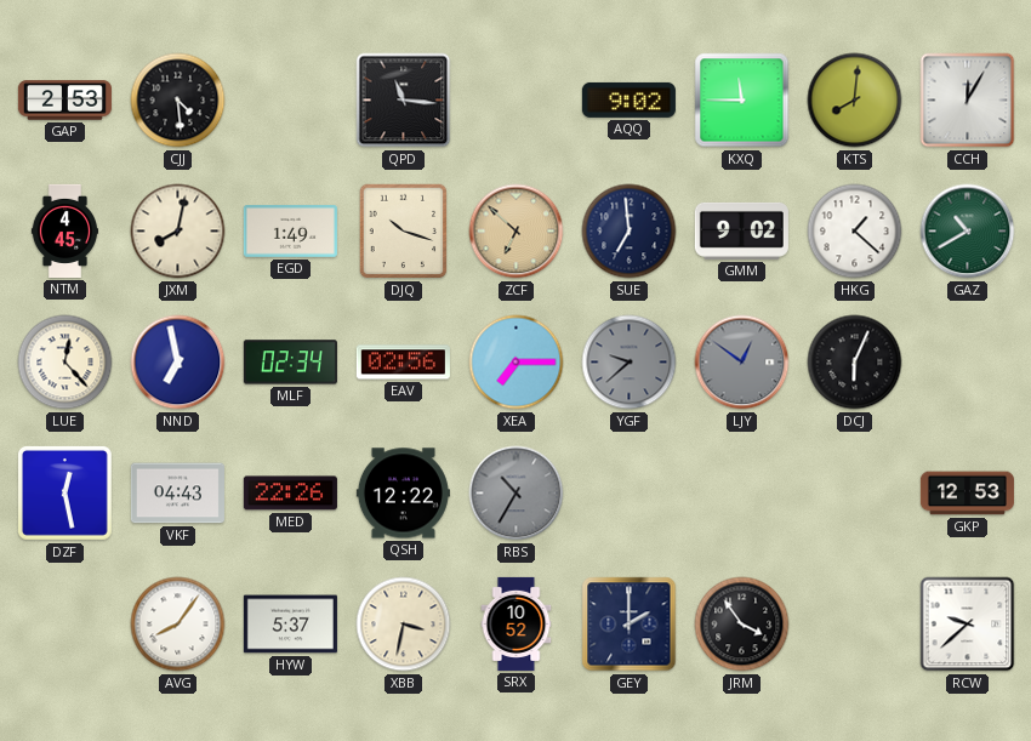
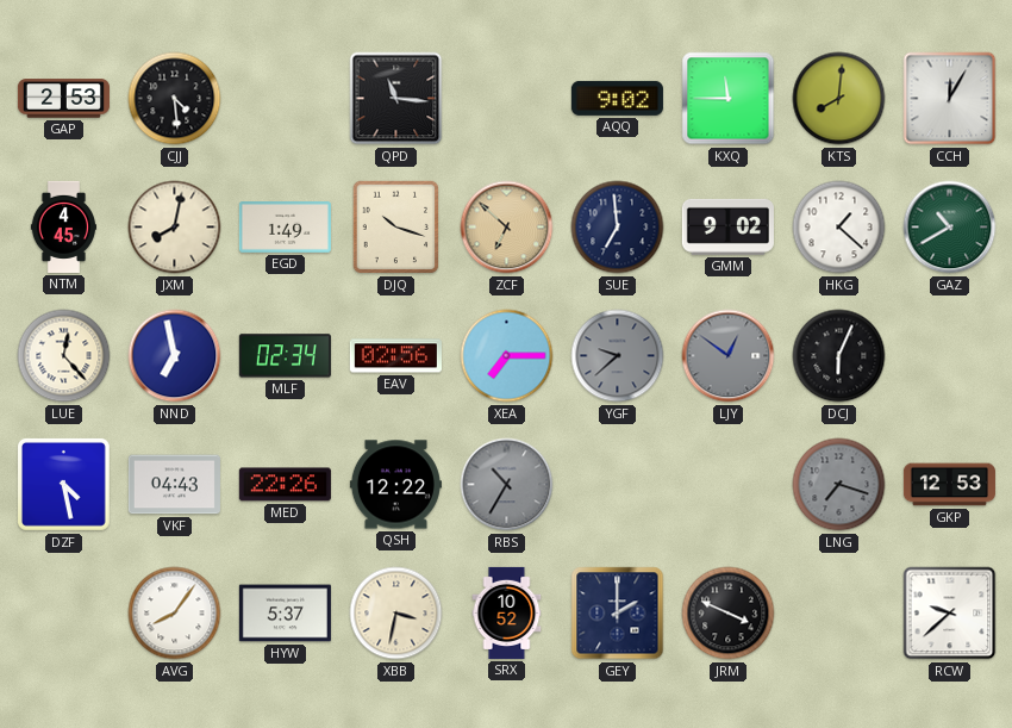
DZF: 12:28 -> 4:28 (64, 485)
LNG: none -> 7:18 (839, 485)
JRM: 3:54 -> 3:49 (729, 614)
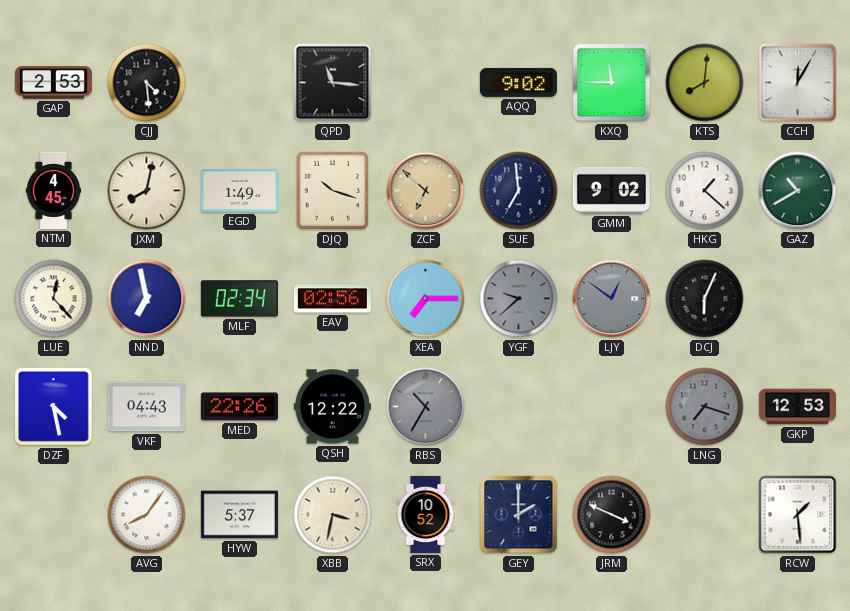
RCW: 9:38 -> 1:29 (798, 515)
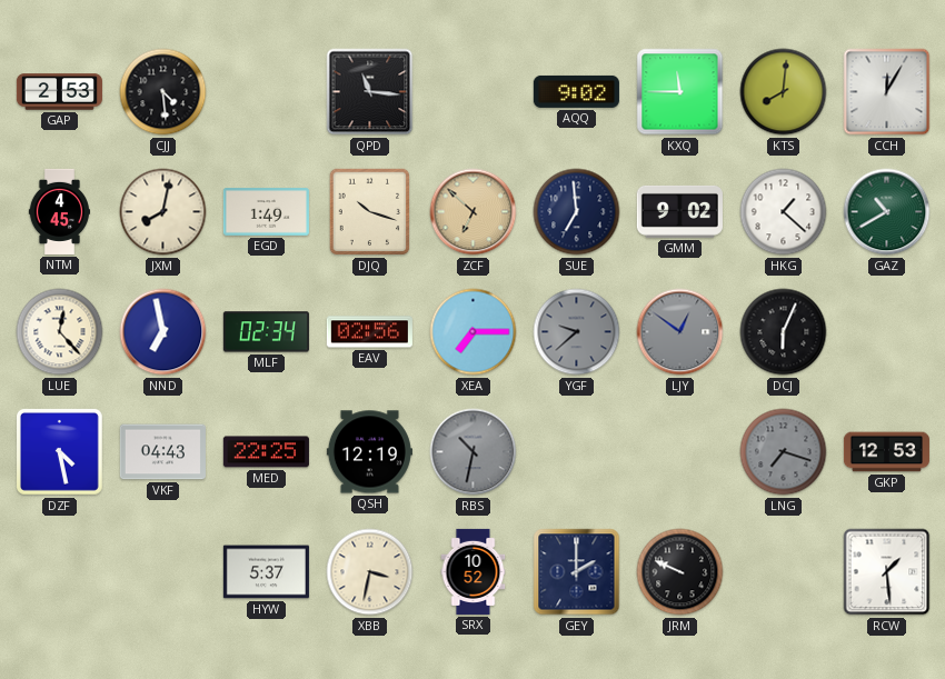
MED: 22:26 -> 22:25 (266, 452)
QSH: 12:22 -> 12:19 (369, 452)
RBS: 10:35 -> 10:32 (474, 452)
AVG: 8:06 -> none (147, 515)
JRM: 3:49 -> 9:49 (680, 572)
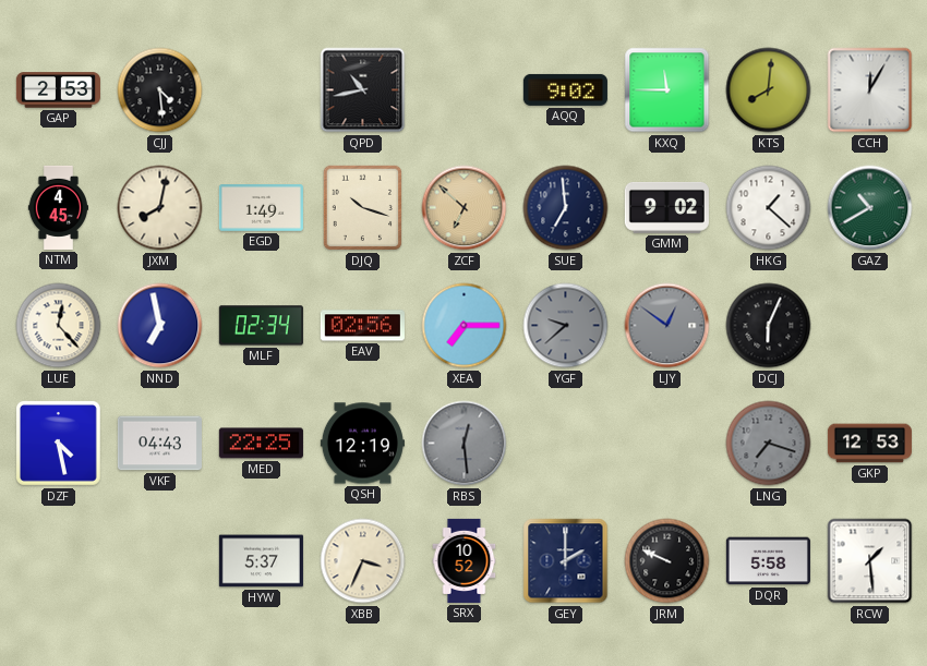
QPD: 11:16 -> 10:43 (363, 90)
RBS: 10:32 -> 12:29 (465, 444)
XBB: 3:32 -> 3:34 (363, 561)
DQR: none -> 5:58 (768, 561)
